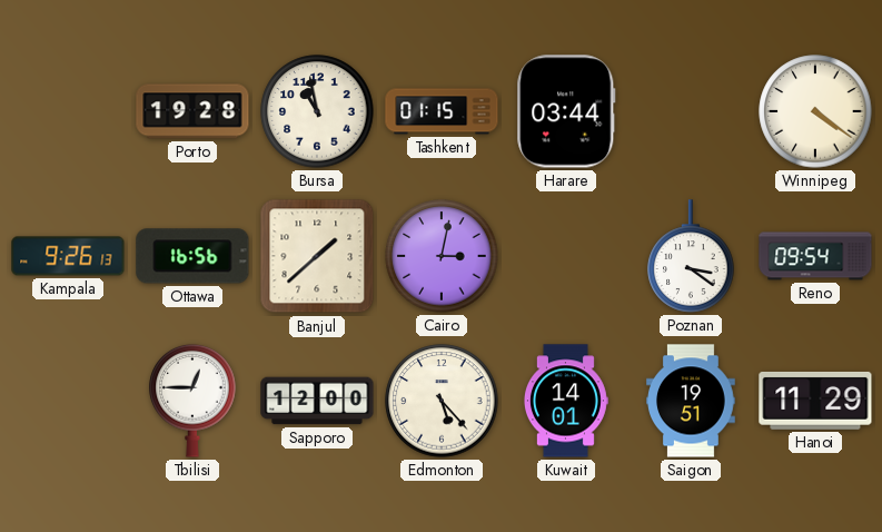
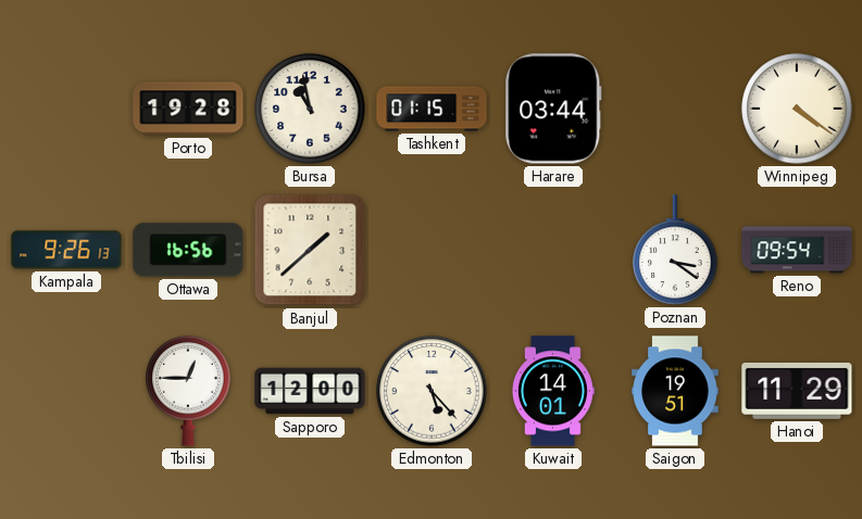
Cairo: 3:02 -> none (442, 256)
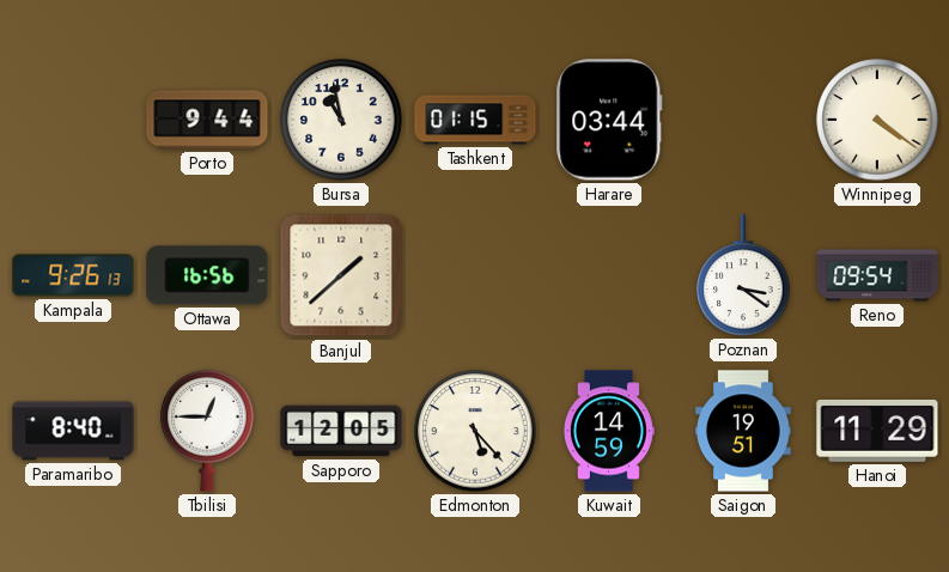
Porto: 19:28 -> 9:44 (207, 120)
Paramaribo: none -> 8:40 (73, 431)
Sapporo: 12:00 -> 12:05 (341, 431)
Kuwait: 14:01 -> 14:59 (608, 431)
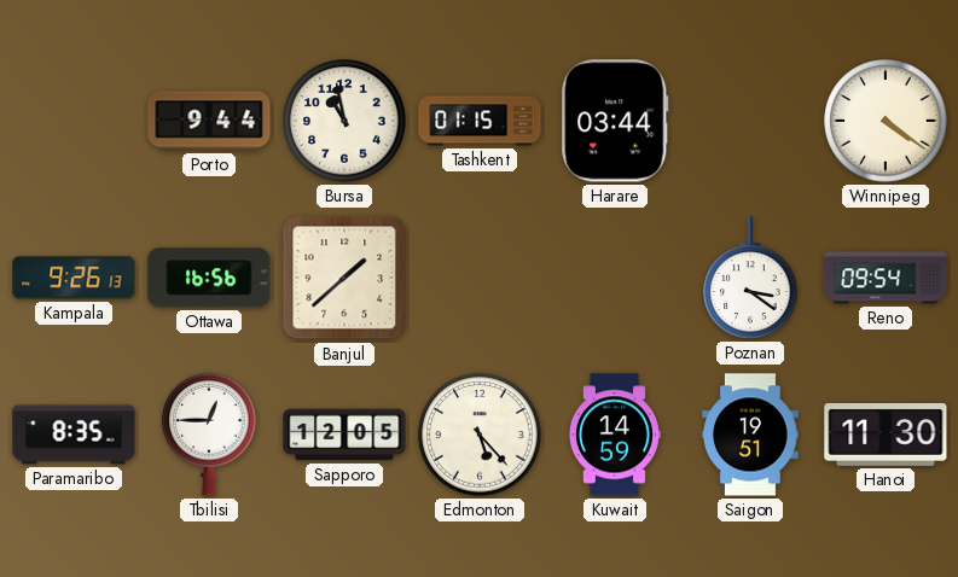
Paramaribo: 8:40 -> 8:35 (74, 435)
Hanoi: 11:29 -> 11:30 (886, 435)
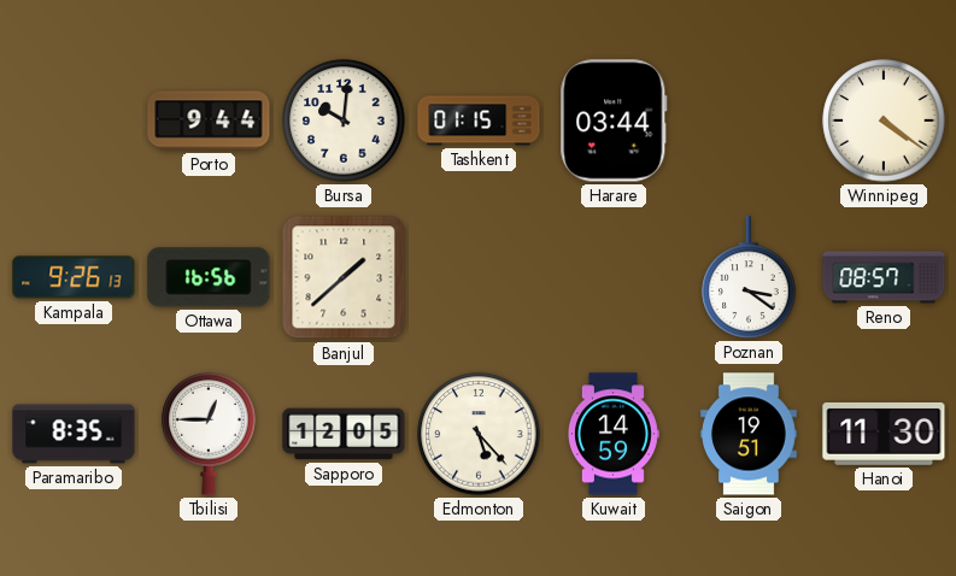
Bursa: 10:58 -> 10:01 (344, 121)
Reno: 09:54 -> 08:57 (884, 277)
